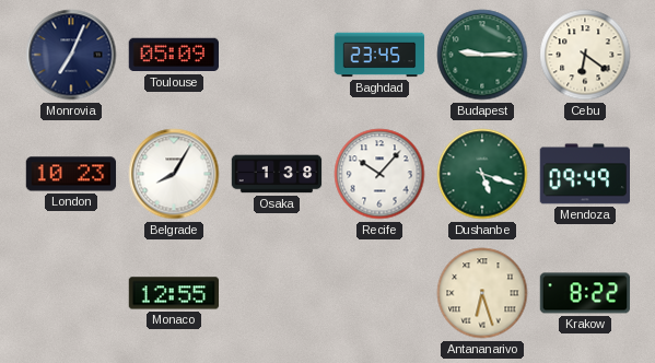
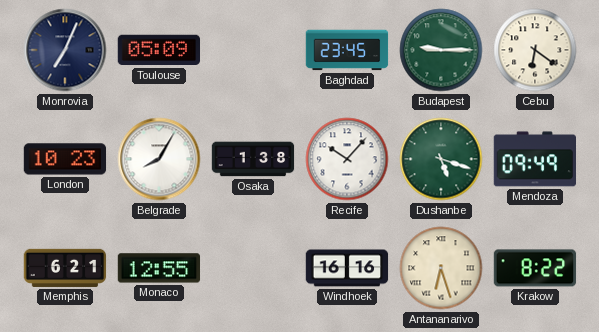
Memphis: none -> 6:21 (65, 268)
Windhoek: none -> 16:16 (347, 268)
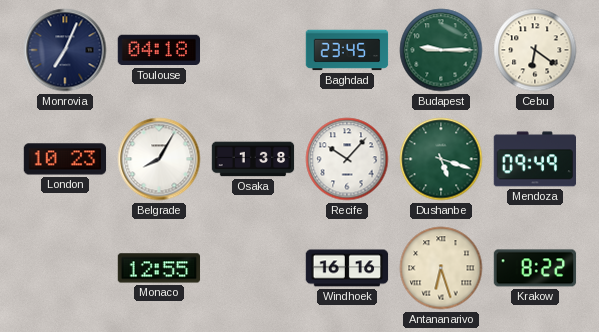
Toulouse: 05:09 -> 04:18 (158, 50)
Memphis: 6:21 -> none (65, 268)
